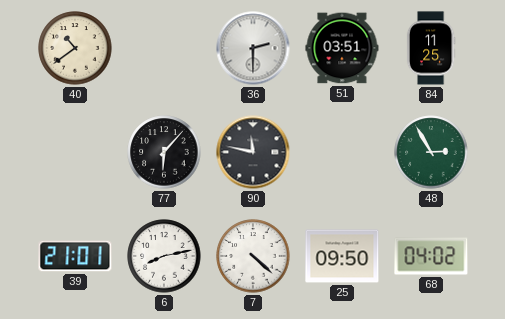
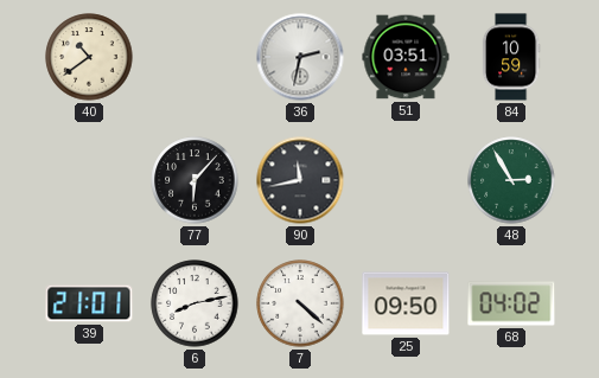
36: 2:30 -> 2:32 (300, 57)
84: 11:25 -> 10:59 (511, 57)
90: 11:47 -> 11:43 (300, 180)
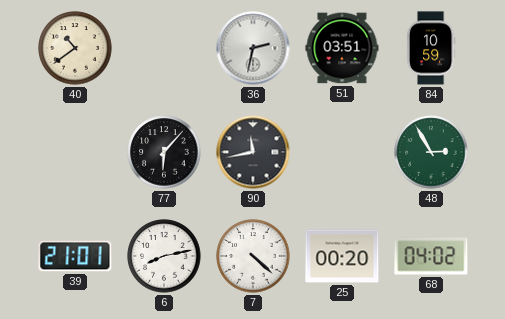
25: 09:50 -> 00:20 (342, 256)
